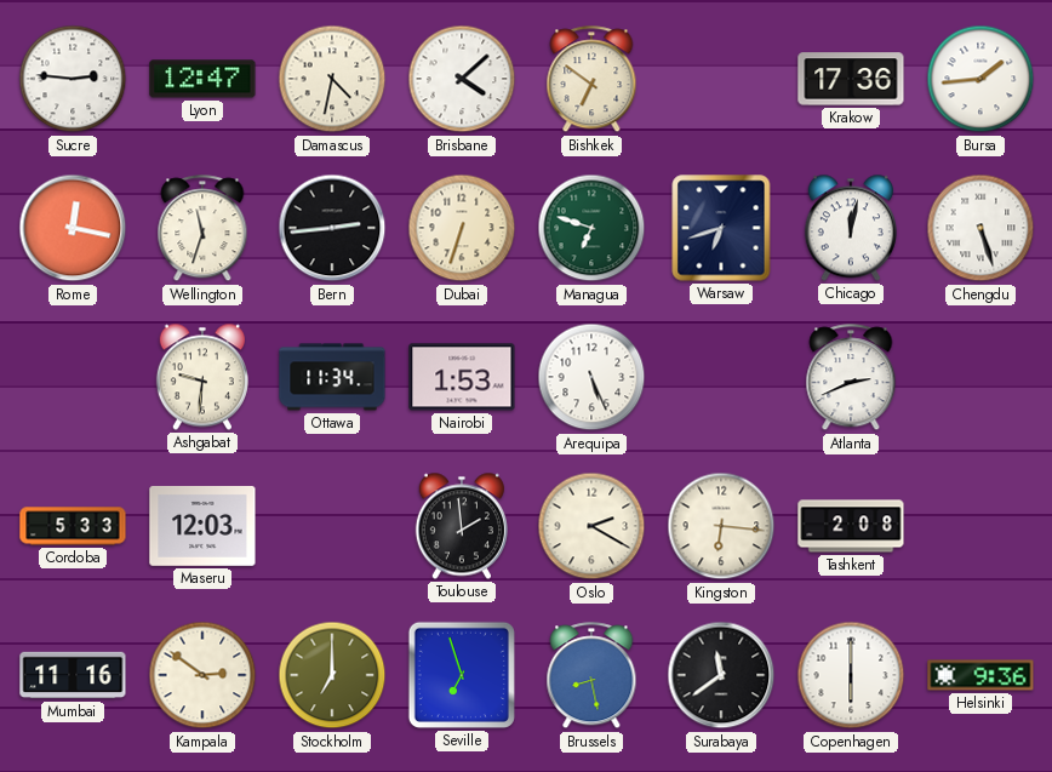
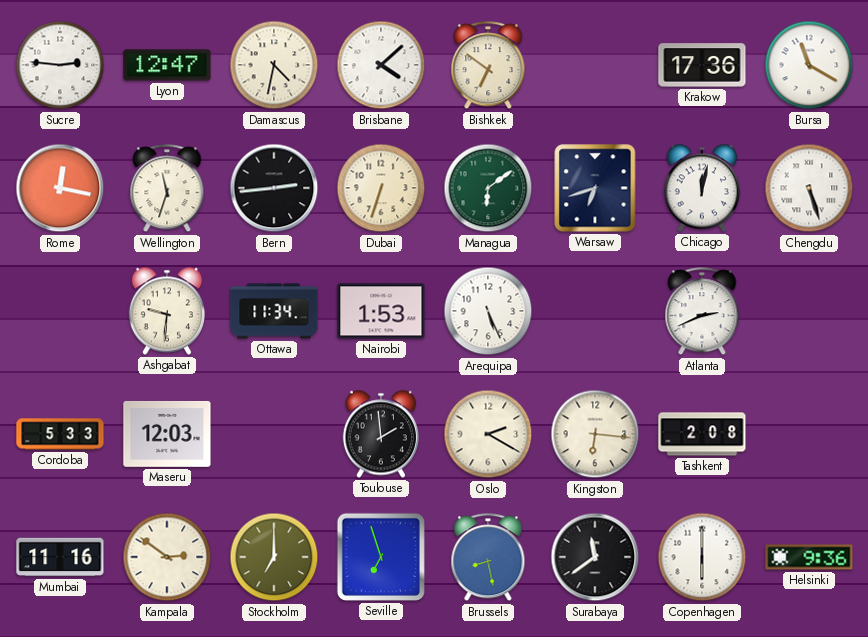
Bursa: 1:44 -> 11:20 (809, 65)
Managua: 6:48 -> 6:09 (488, 188)
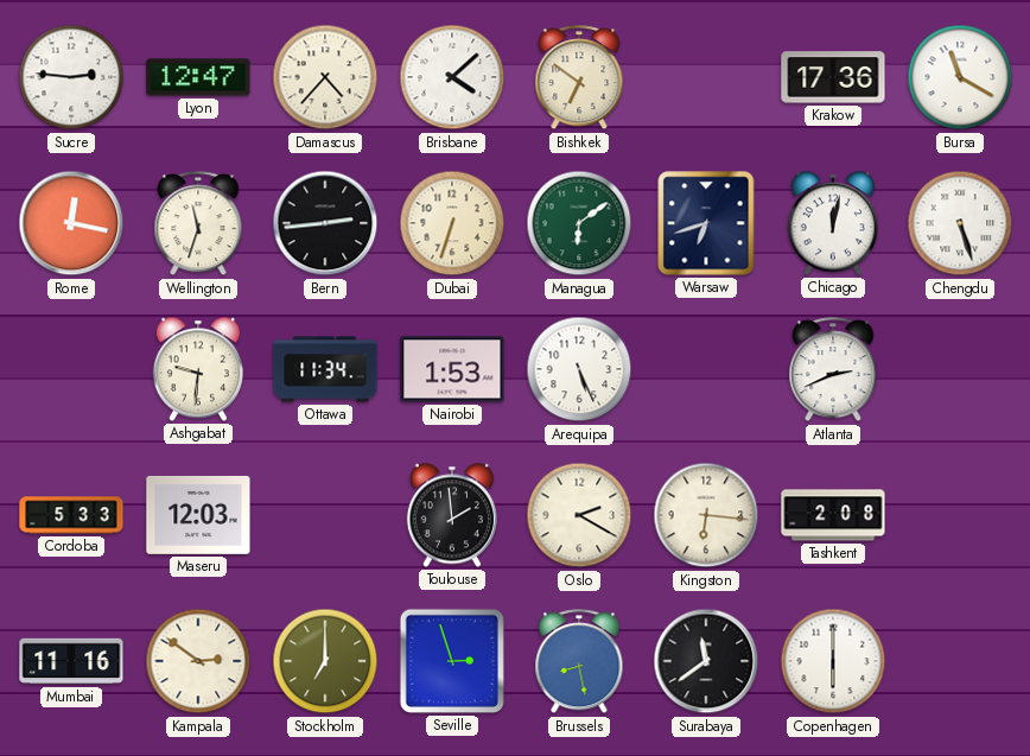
Damascus: 4:32 -> 4:37 (325, 77)
Seville: 6:57 -> 2:57 (452, 661)
Helsinki: 9:36 -> none (809, 557)
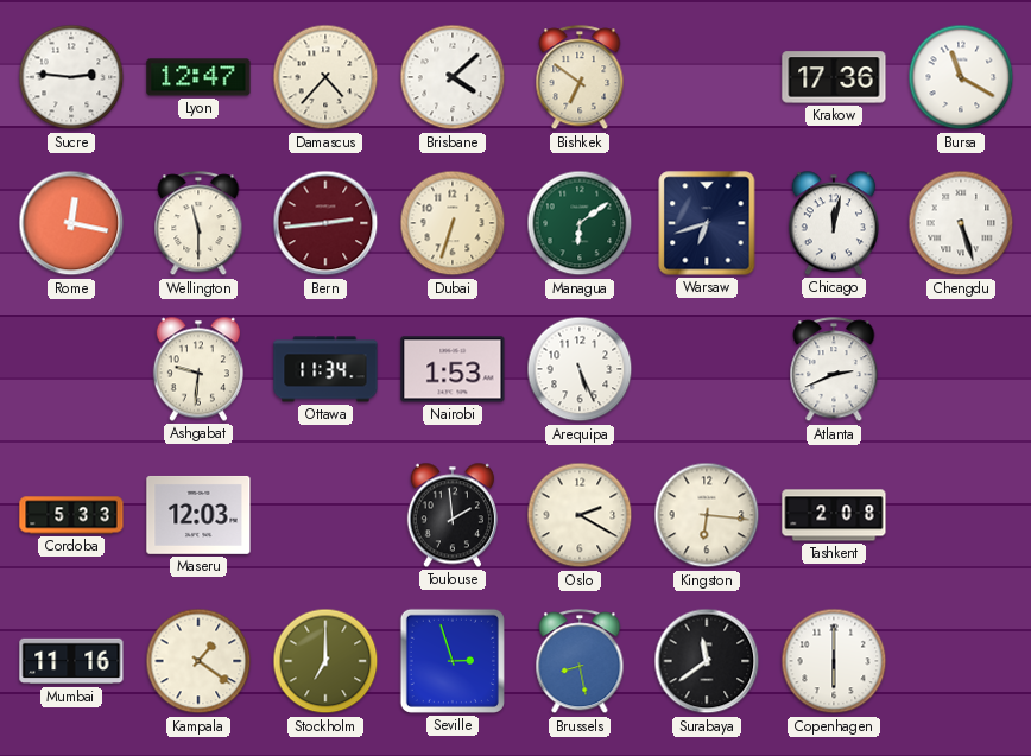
Wellington: 11:33 -> 11:30 (198, 224)
Bern dial: black -> burgundy (325, 223)
Kampala: 2:51 -> 1:21 (198, 661)
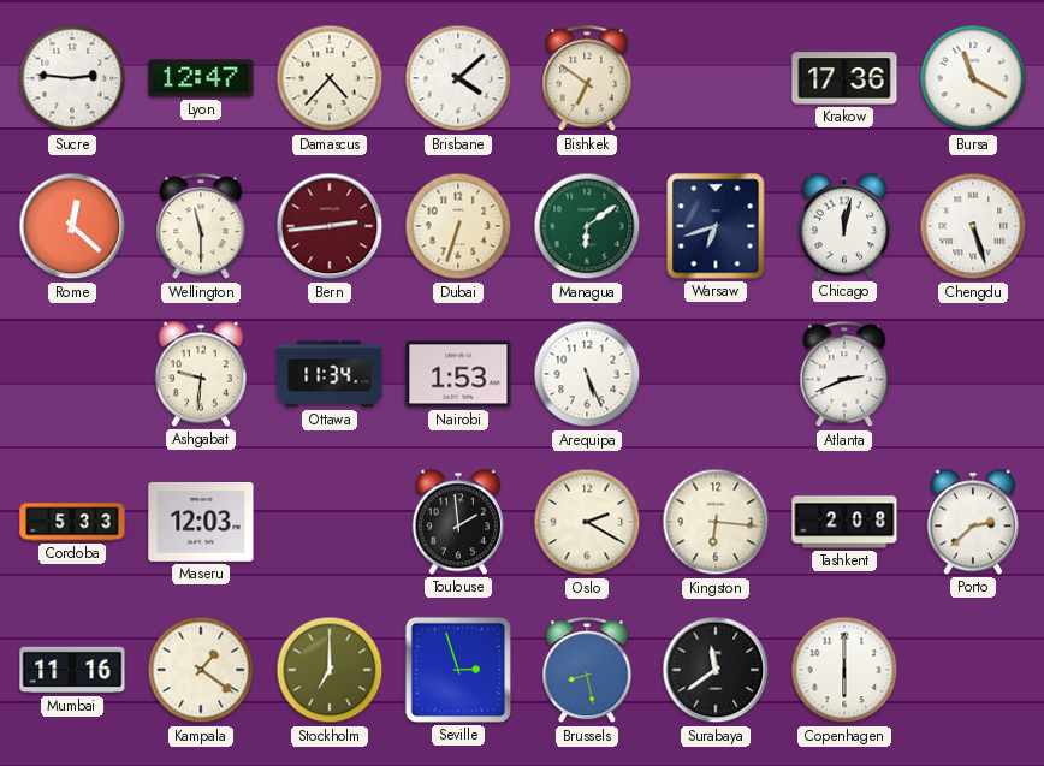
Rome: 12:17 -> 12:22 (72, 226)
Porto: none -> 2:38 (973, 522)
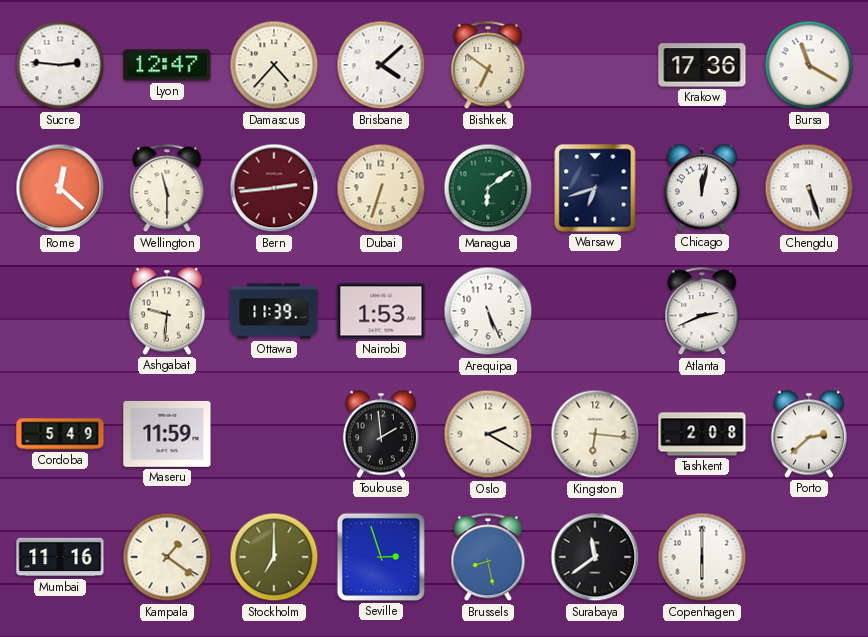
Ottawa: 11:34 -> 11:39 (274, 311)
Cordoba: 5:33 -> 5:49 (60, 434)
Maseru: 12:03 -> 11:59 (167, 434)
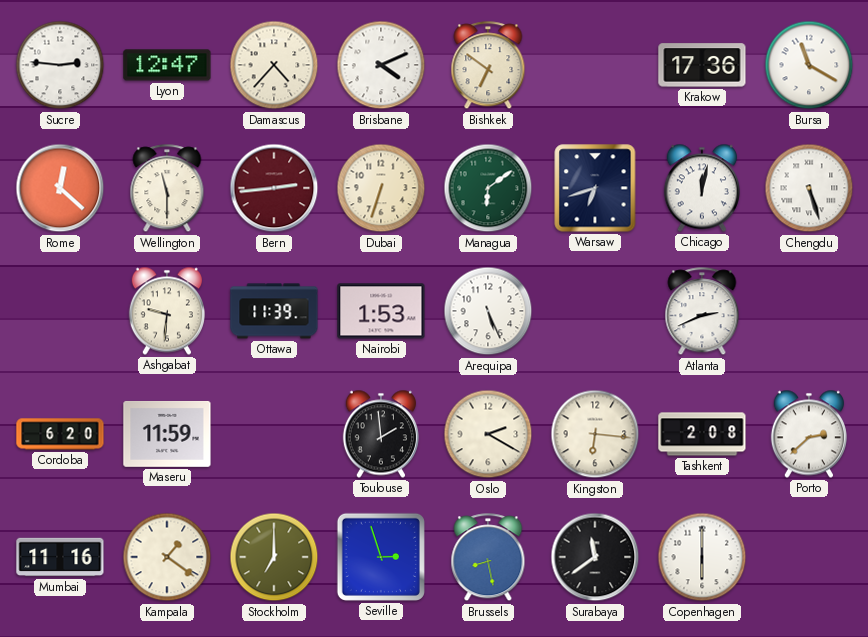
Brisbane: 4:08 -> 4:11 (381, 65)
Cordoba: 5:49 -> 6:20 (60, 434)
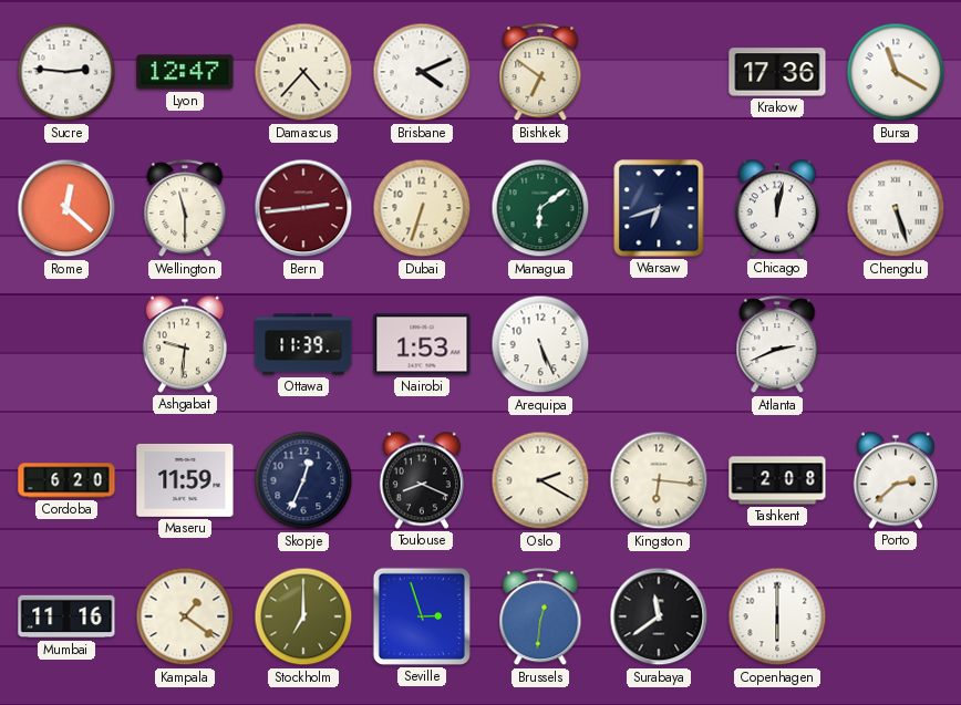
Skopje: none -> 12:34 (303, 480)
Toulouse: 1:59 -> 8:19 (422, 480)
Brussels: 8:28 -> 12:31 (540, 618)
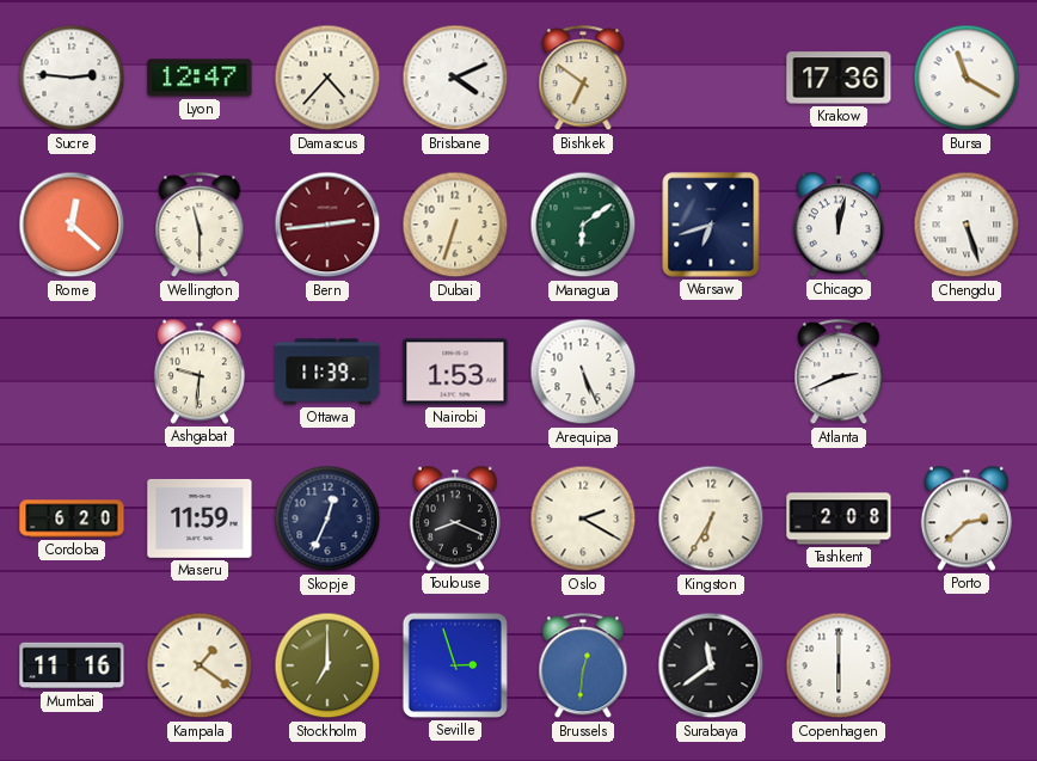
Kingston: 6:16 -> 6:35 (711, 518)
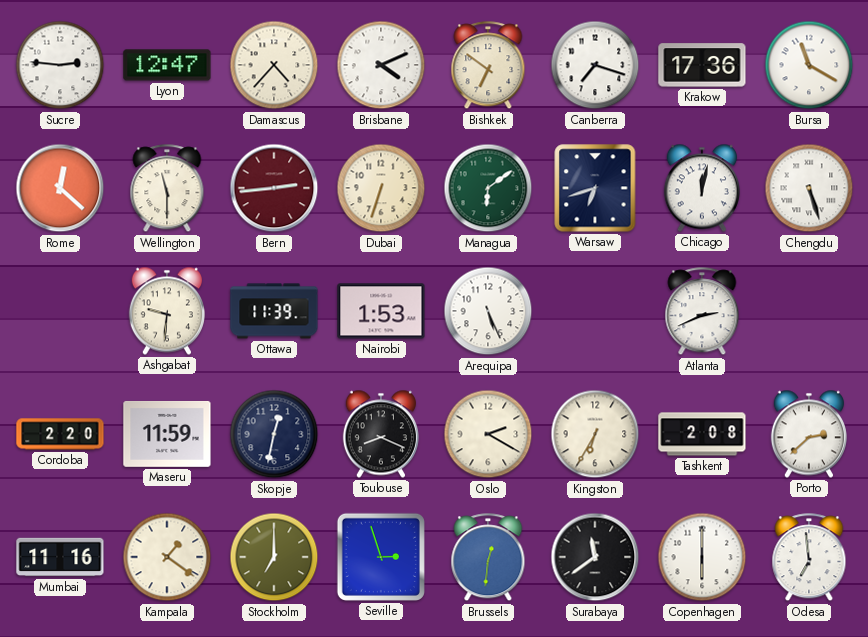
Canberra: none -> 7:18 (595, 65)
Cordoba: 6:20 -> 2:20 (60, 434)
Skopje: 12:34 -> 12:32 (274, 434)
Odesa: none -> 6:59 (809, 558)
